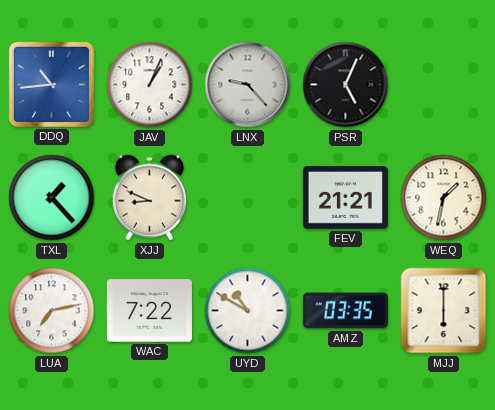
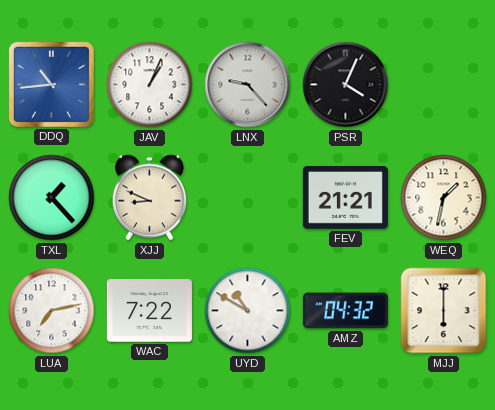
PSR: 5:04 -> 4:04 (346, 85)
AMZ: 03:35 -> 04:32 (345, 311)
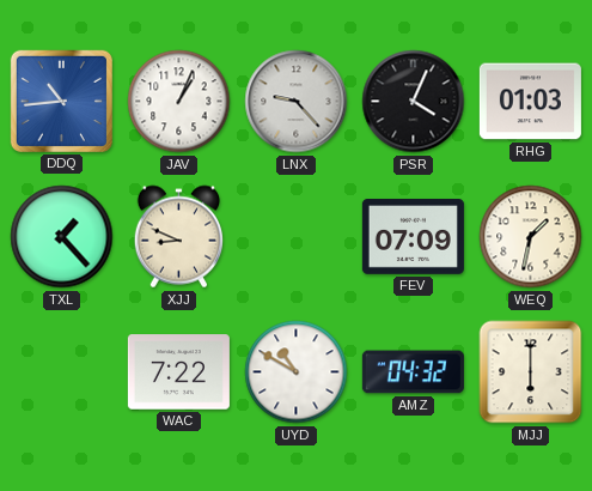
RHG: none -> 01:03 (530, 102)
FEV: 21:21 -> 07:09 (413, 237)
LUA: 7:13 -> none (52, 311)
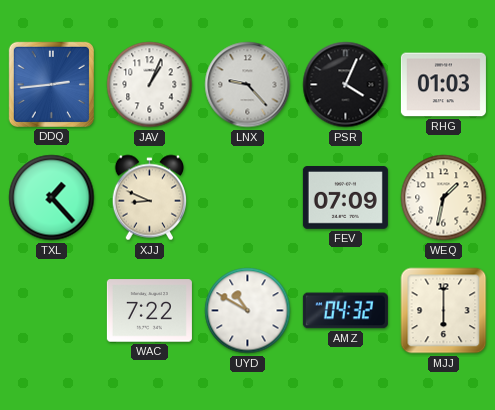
DDQ: 10:44 -> 2:44 (51, 84)
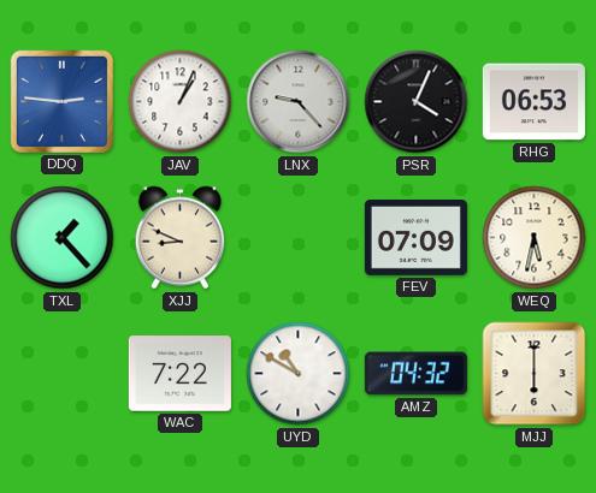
DDQ: 2:44 -> 2:46 (61, 101)
RHG: 01:03 -> 06:53 (533, 102)
WEQ: 1:32 -> 5:32 (535, 238)
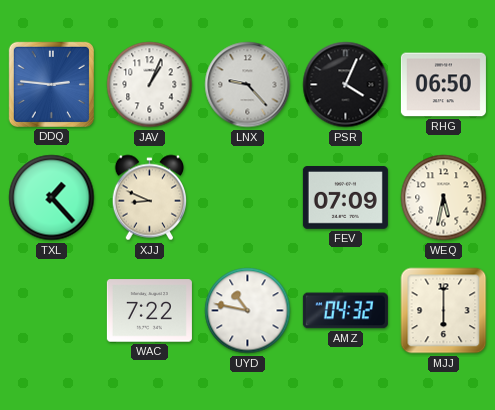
RHG: 06:53 -> 06:50 (443, 85)
UYD: 10:50 -> 10:47 (248, 311)
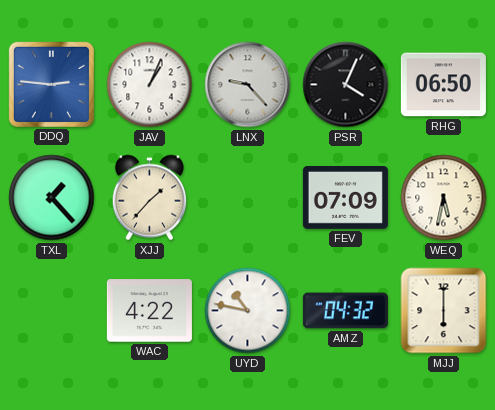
XJJ: 8:49 -> 1:37 (149, 198)
WAC: 7:22 -> 4:22 (149, 311)
